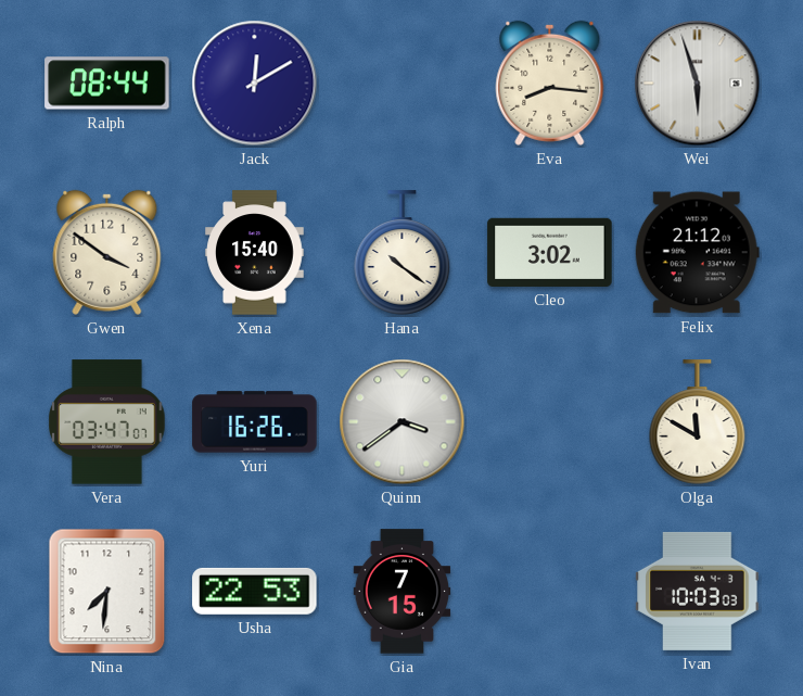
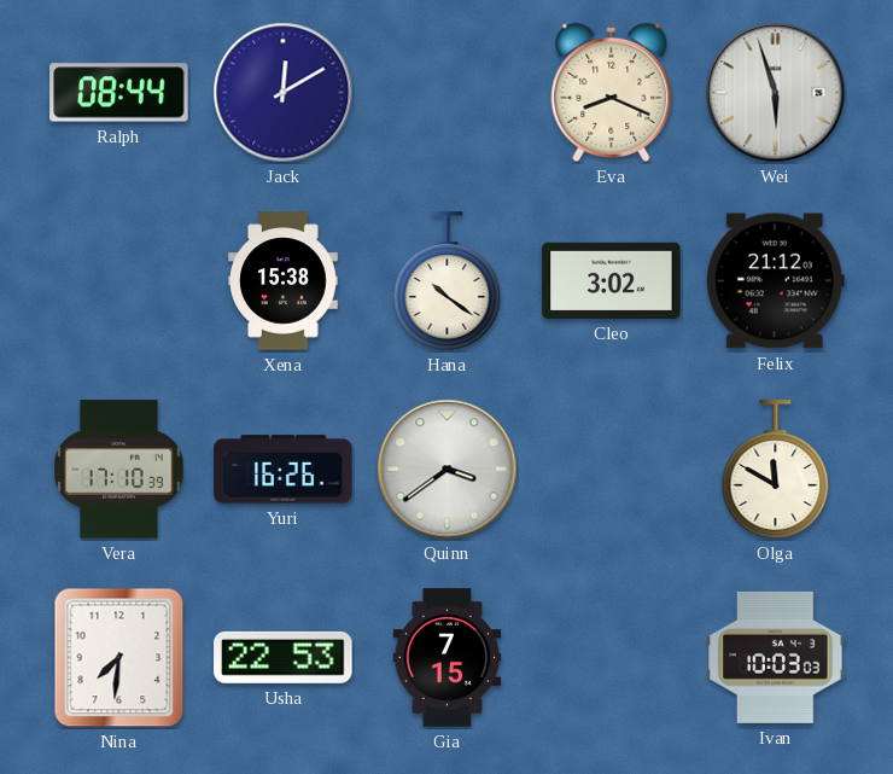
Eva: 8:16 -> 8:19 (612, 92)
Gwen: 3:51 -> none (107, 252)
Xena: 15:40 -> 15:38 (284, 281)
Vera: 03:47 -> 17:10 (119, 470)
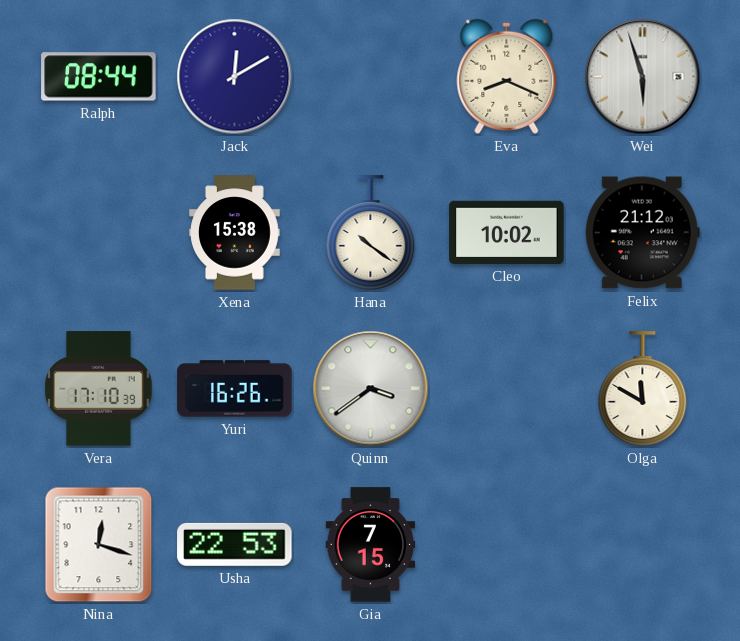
Cleo: 3:02 -> 10:02 (507, 232)
Nina: 7:31 -> 12:18 (99, 545)
Ivan: 10:03 -> none (776, 657)
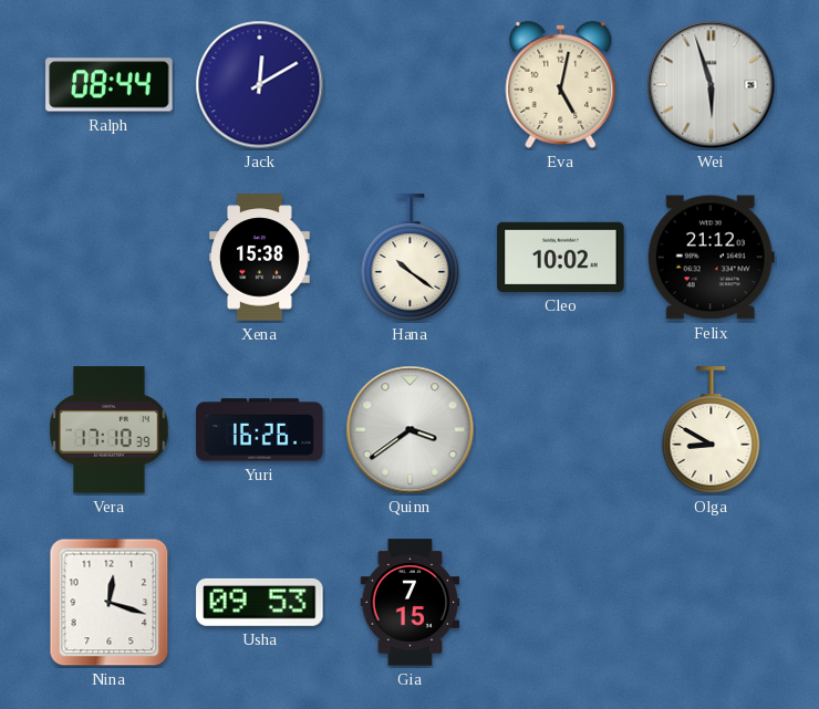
Eva: 8:19 -> 5:02 (561, 84)
Olga: 11:50 -> 8:50 (712, 430)
Usha: 22:53 -> 09:53 (260, 602)
